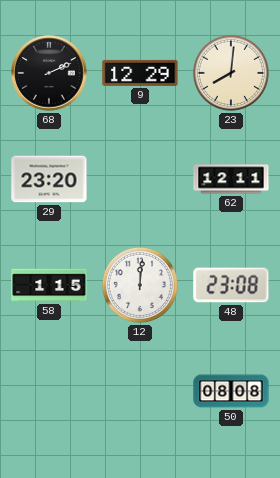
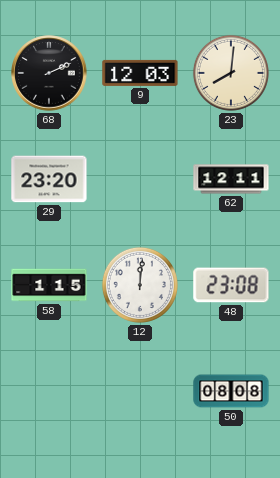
9: 12:29 -> 12:03 (140, 73)
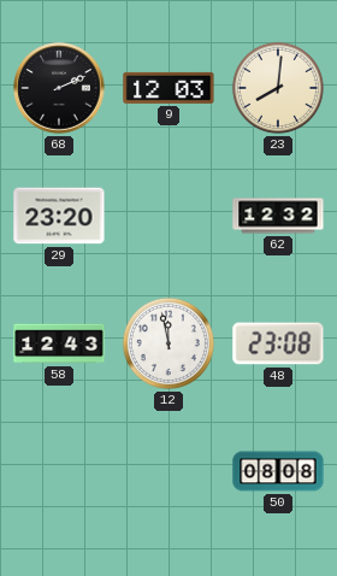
62: 12:11 -> 12:32 (278, 216)
58: 1:15 -> 12:43 (59, 343)
12: 12:01 -> 11:58 (168, 343)
